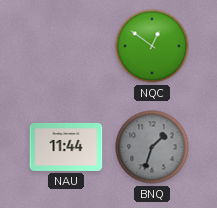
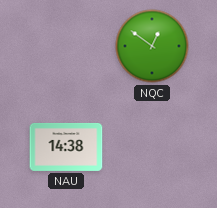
NAU: 11:44 -> 14:38 (66, 147)
BNQ: 1:33 -> none (152, 147)
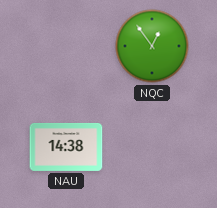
NQC: 12:51 -> 12:54 (152, 46)
